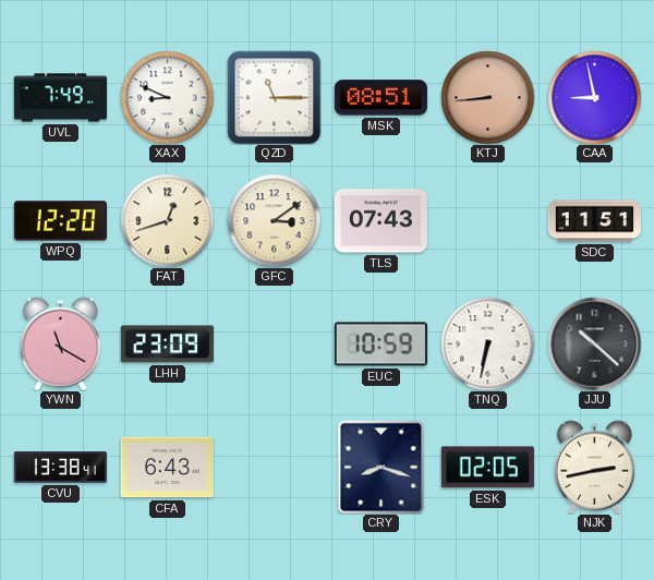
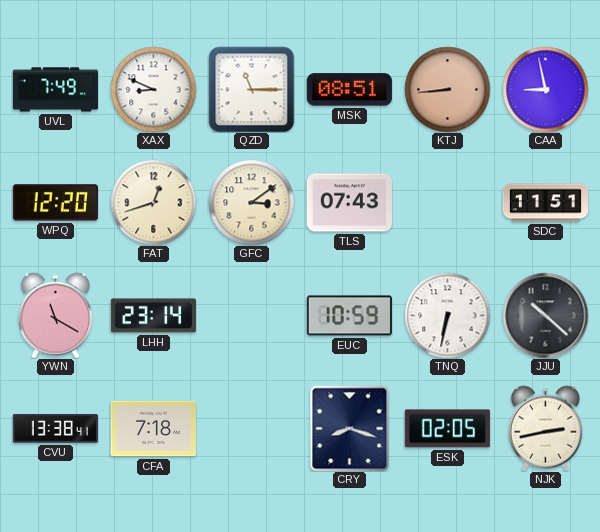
LHH: 23:09 -> 23:14 (153, 316)
CFA: 6:43 -> 7:18 (153, 429)
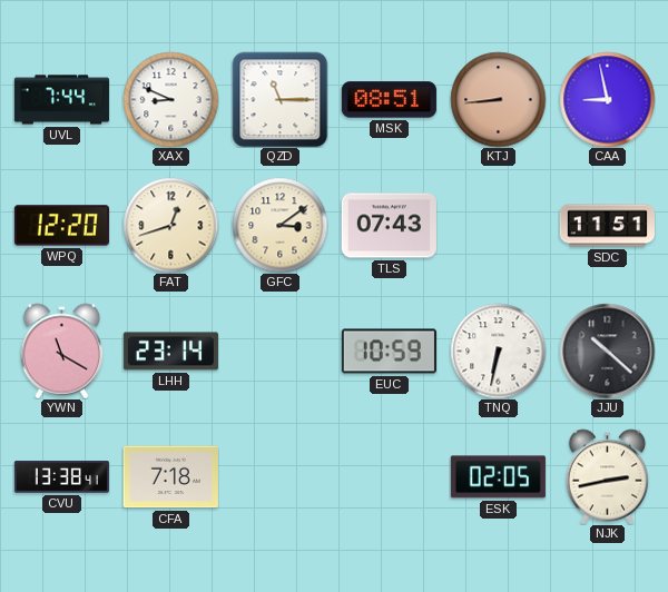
UVL: 7:49 -> 7:44 (61, 100)
CRY: 8:18 -> none (350, 428)
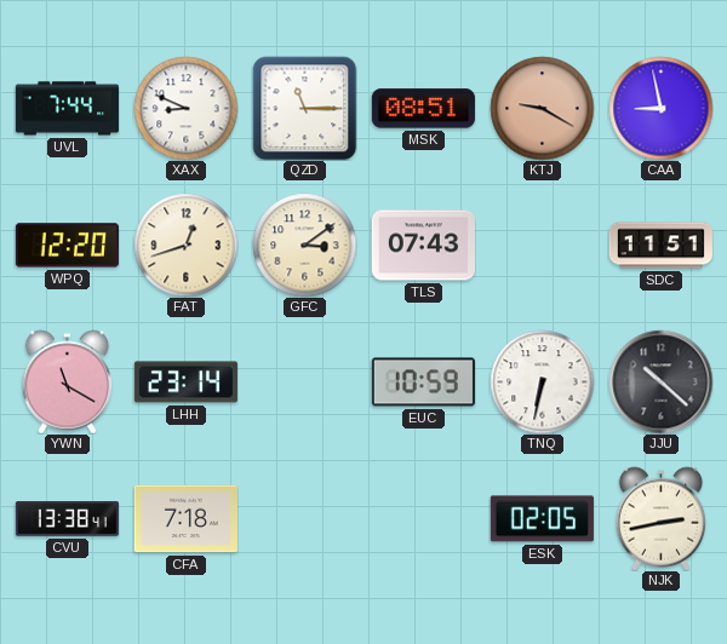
KTJ: 8:44 -> 9:20 (542, 108)
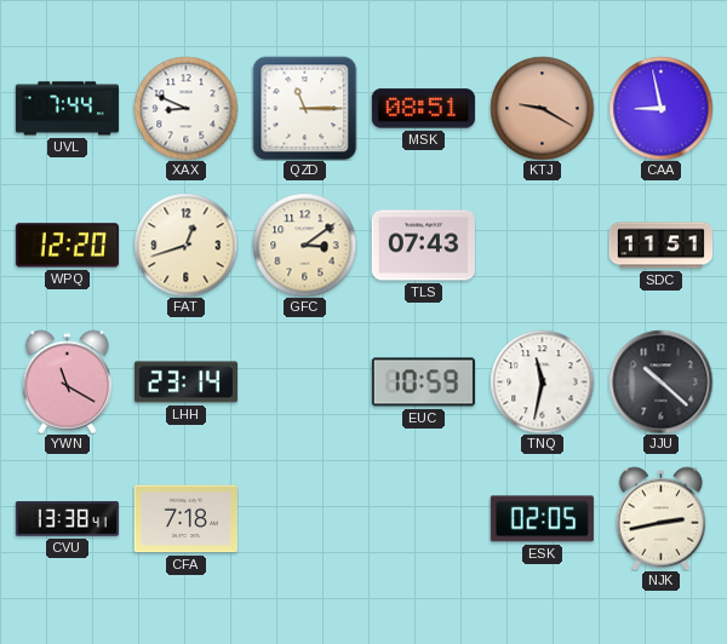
TNQ: 6:32 -> 11:32 (542, 381)
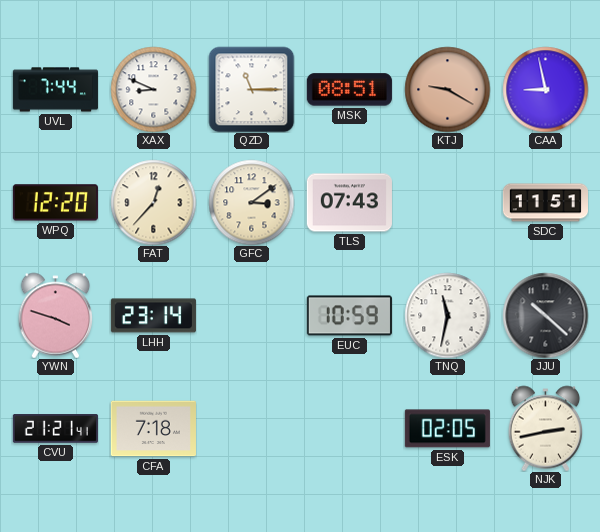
FAT: 12:42 -> 12:37 (153, 202)
YWN: 11:20 -> 3:48 (56, 315)
CVU: 13:38 -> 21:21 (55, 429)
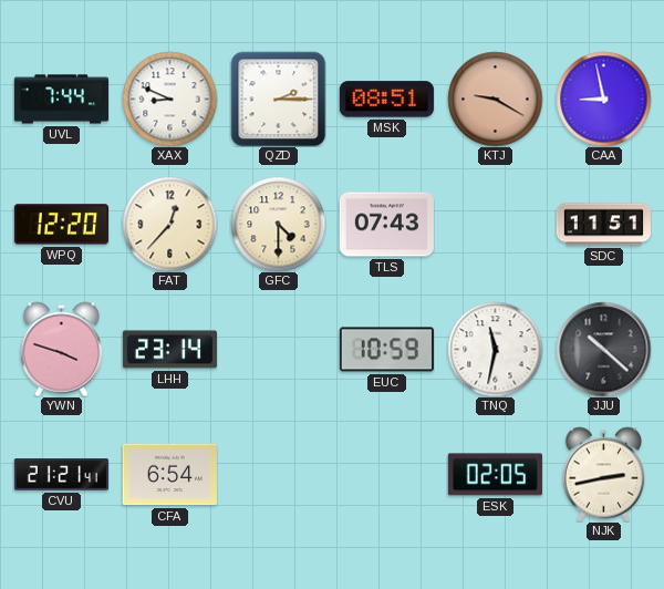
QZD: 11:15 -> 2:15 (278, 99)
GFC: 3:09 -> 4:30 (278, 224)
CFA: 7:18 -> 6:54 (169, 475)
